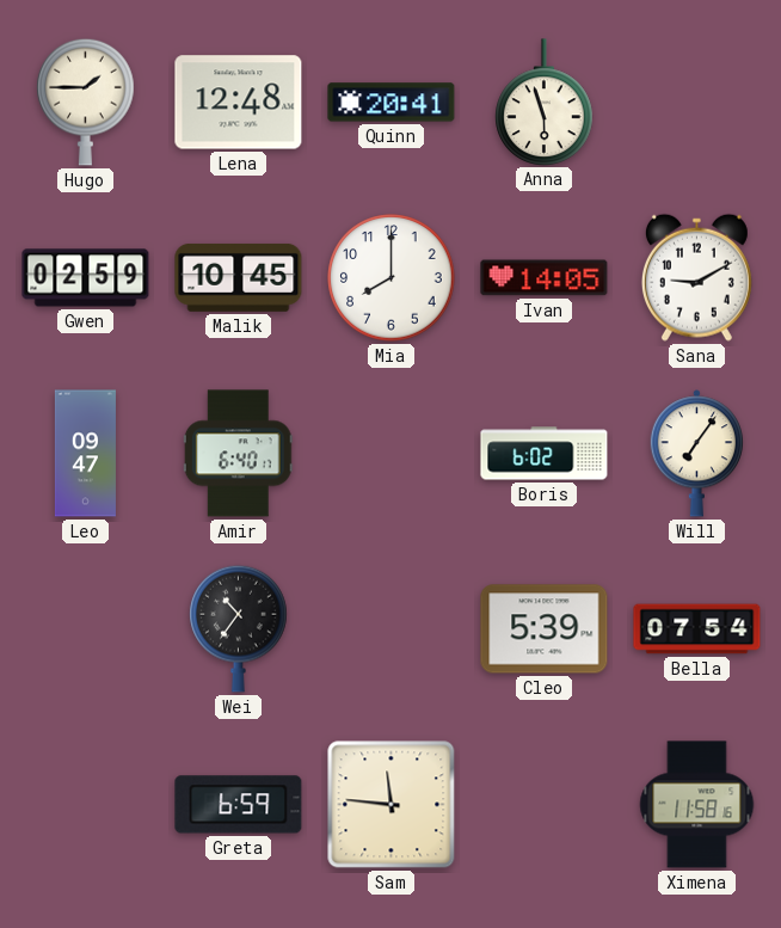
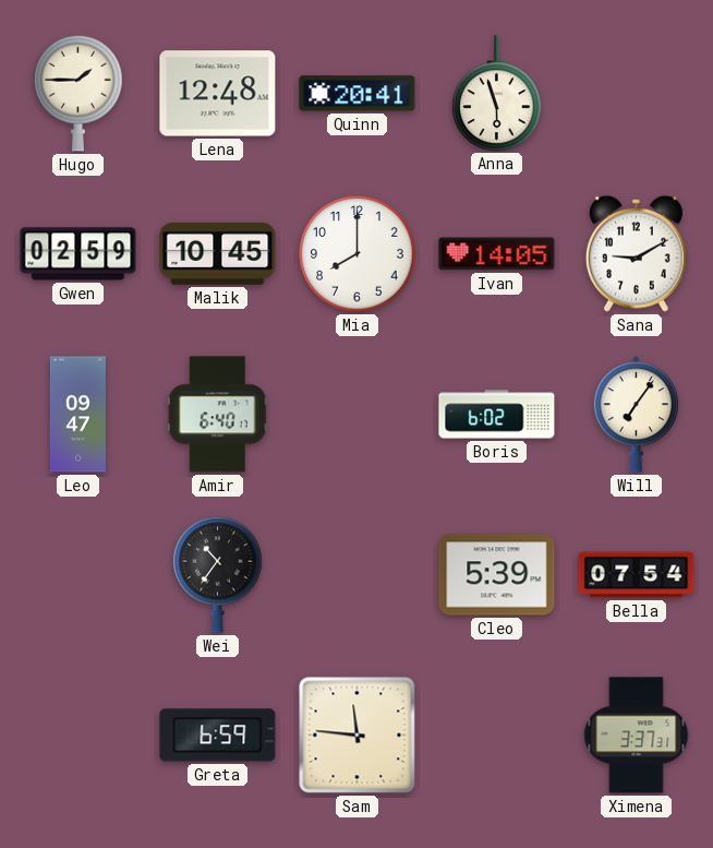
Ximena: 11:58 -> 3:37 (637, 736)
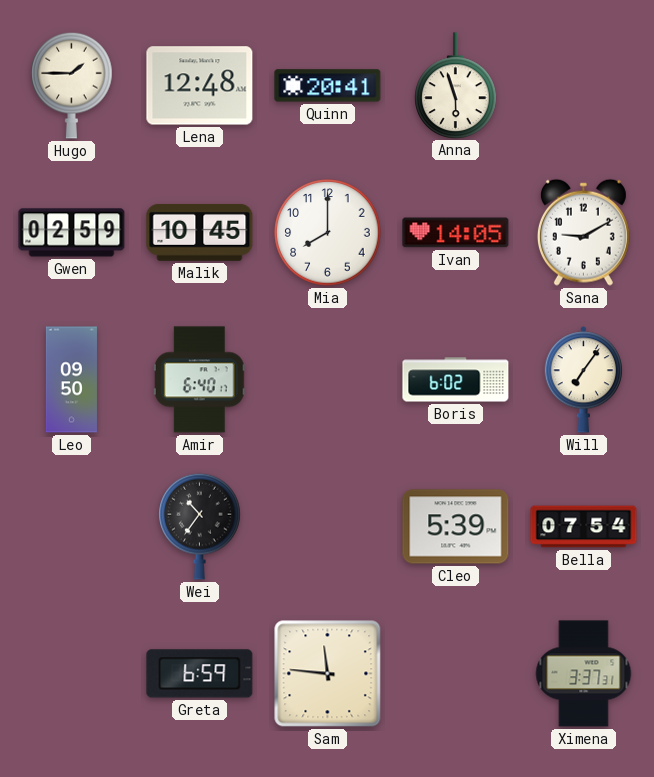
Leo: 09:47 -> 09:50 (71, 380)
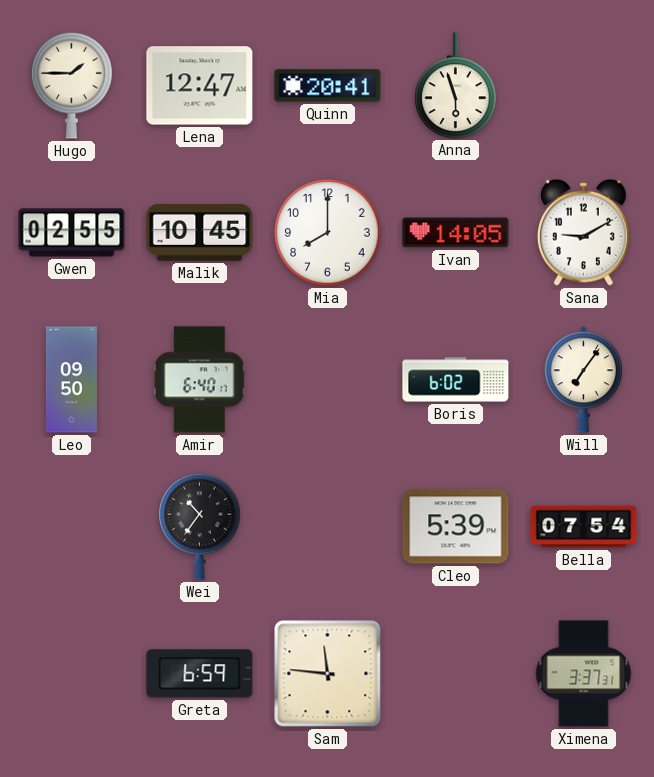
Lena: 12:48 -> 12:47 (200, 86)
Gwen: 02:59 -> 02:55 (72, 233)
